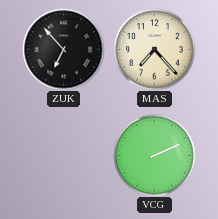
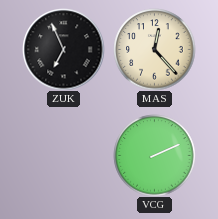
ZUK: 6:53 -> 6:56 (63, 49)
MAS: 7:23 -> 12:23 (154, 49)
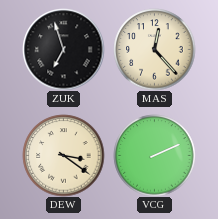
ZUK: 6:56 -> 6:57 (63, 49)
DEW: none -> 3:21 (63, 155)
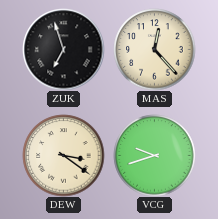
VCG: 2:11 -> 9:42 (154, 155)
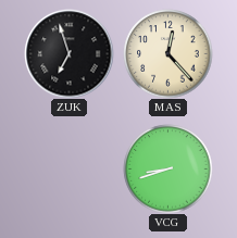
DEW: 3:21 -> none (63, 155)
VCG: 9:42 -> 8:42 (167, 168)
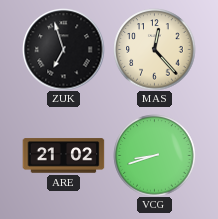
ARE: none -> 21:02 (63, 156)
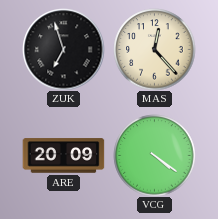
ARE: 21:02 -> 20:09 (63, 156)
VCG: 8:42 -> 4:21 (154, 155)
